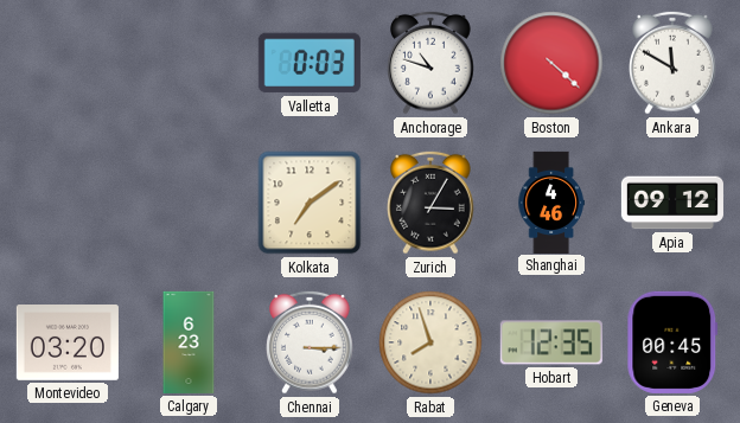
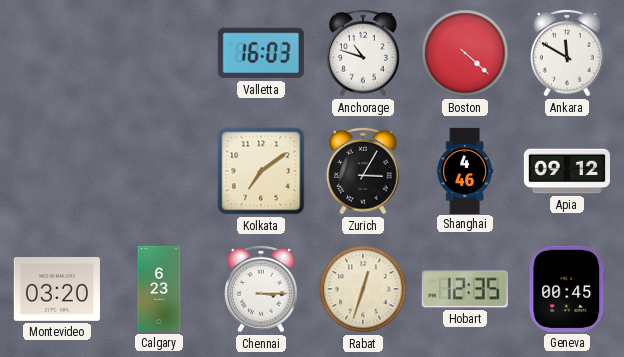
Valletta: 0:03 -> 16:03 (261, 53)
Rabat: 7:57 -> 12:33 (363, 289)
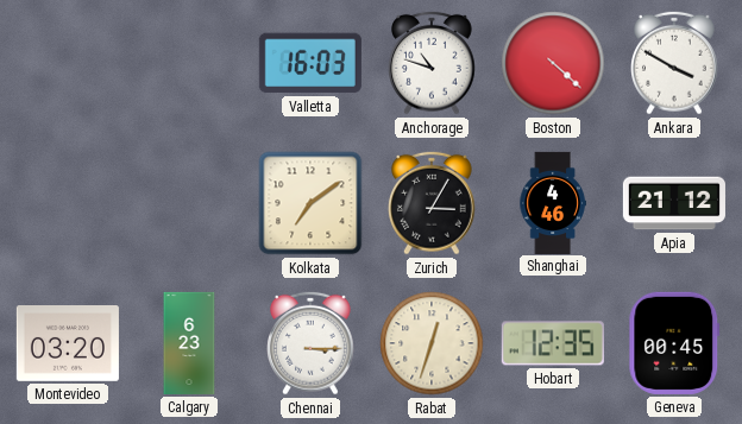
Ankara: 11:50 -> 3:50 (675, 63)
Apia: 09:12 -> 21:12 (674, 203)
